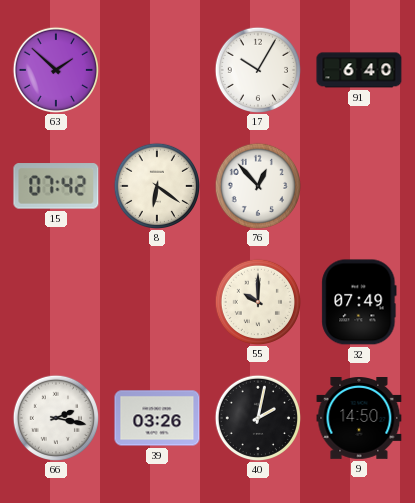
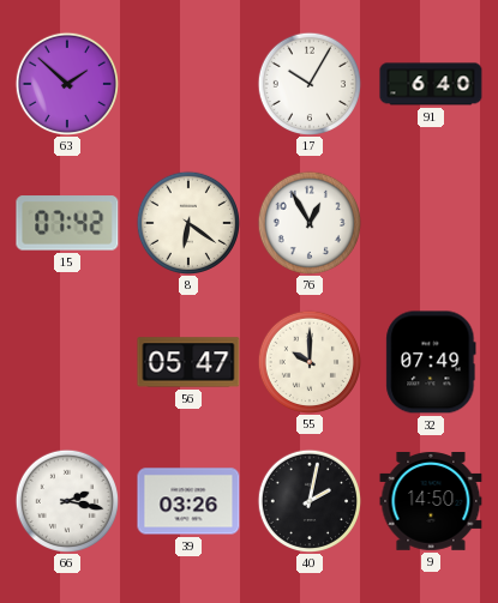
76: 12:53 -> 12:55 (308, 222)
56: none -> 05:47 (188, 362)
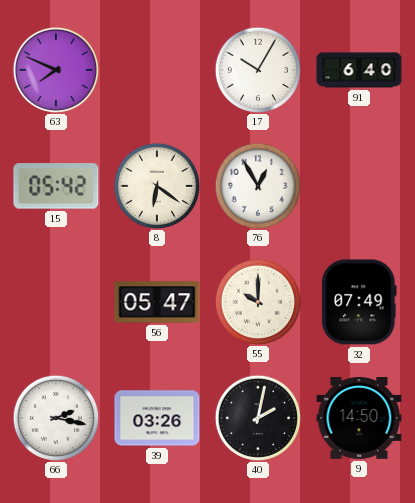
63: 1:52 -> 7:49 (55, 69)
15: 07:42 -> 05:42 (56, 186)
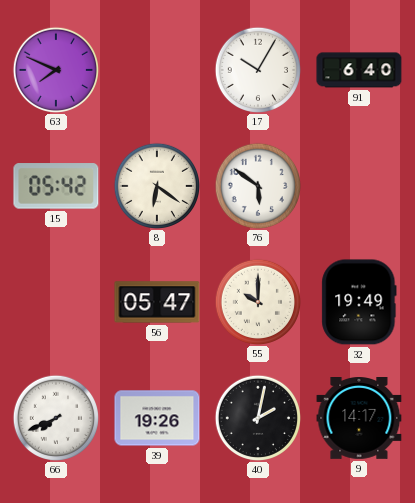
76: 12:55 -> 5:51 (257, 185)
32: 07:49 -> 19:49 (359, 302)
66: 2:17 -> 7:41 (55, 417)
39: 03:26 -> 19:26 (157, 418)
9: 14:50 -> 14:17 (359, 419)
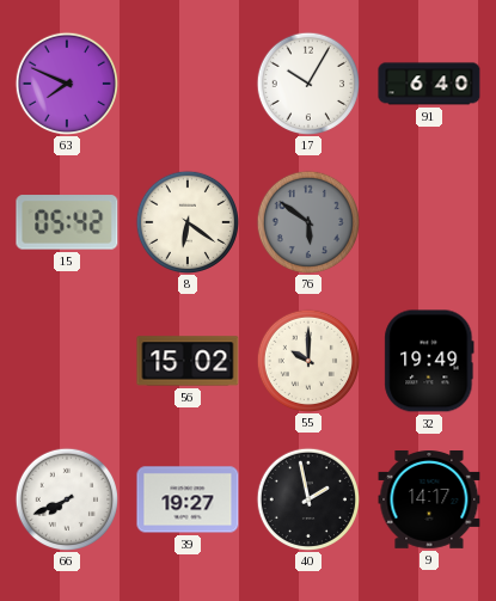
76 dial: white -> grey (307, 221)
56: 05:47 -> 15:02 (188, 361)
39: 19:26 -> 19:27 (188, 499)
40: 2:02 -> 1:58 (307, 498)
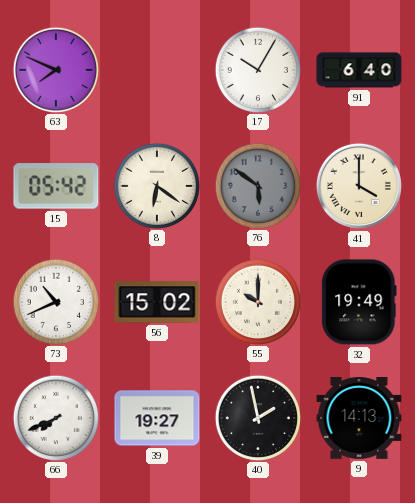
41: none -> 4:00 (359, 186)
73: none -> 10:41 (55, 301)
9: 14:17 -> 14:13 (359, 419)
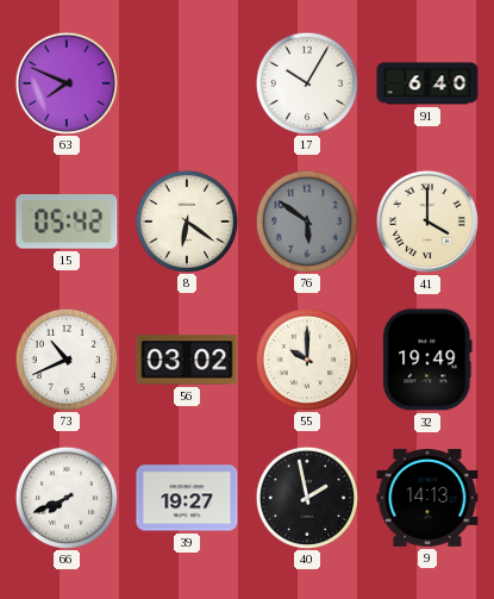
56: 15:02 -> 03:02 (187, 360)
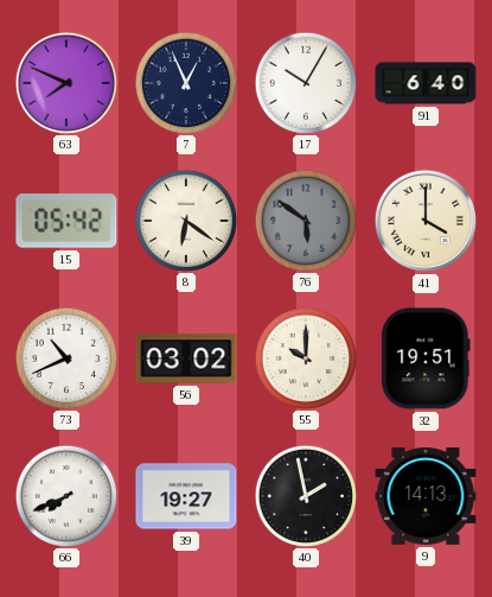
7: none -> 12:56 (185, 82)
32: 19:49 -> 19:51 (426, 358)
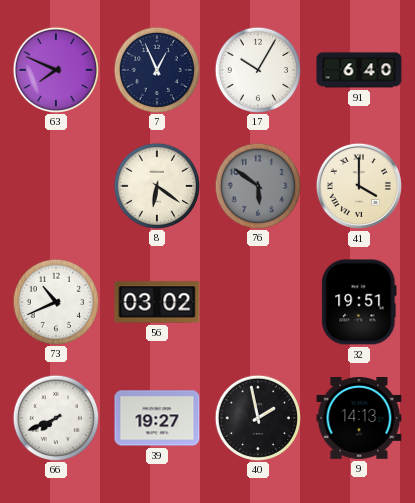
15: 05:42 -> none (66, 221)
55: 10:00 -> none (305, 357)
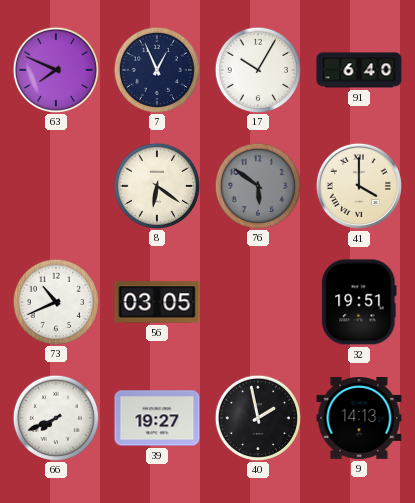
56: 03:02 -> 03:05 (157, 302)
